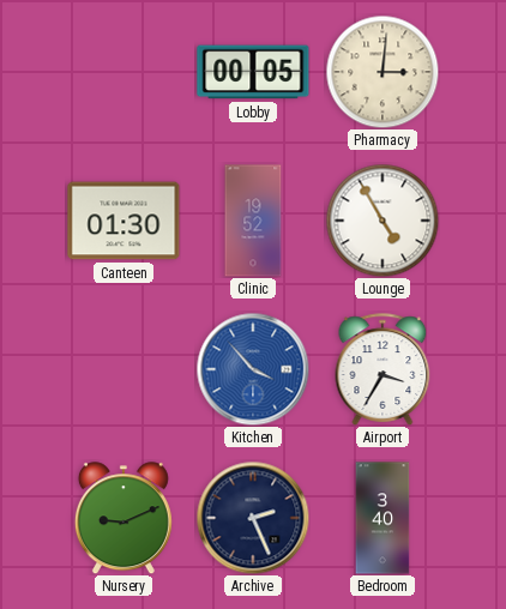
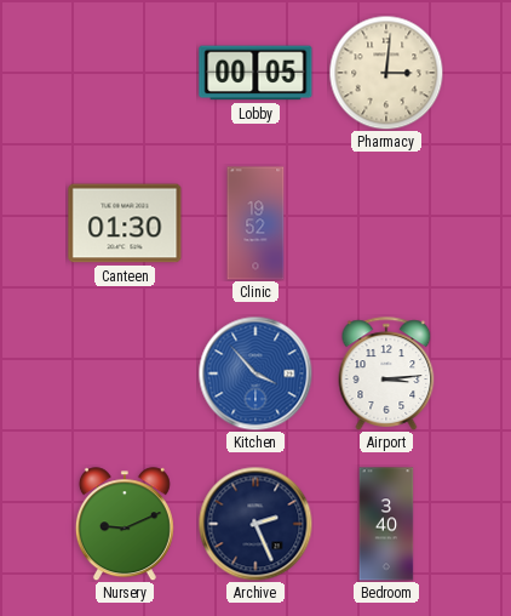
Lounge: 4:55 -> none (382, 221)
Airport: 3:35 -> 3:14 (386, 373)
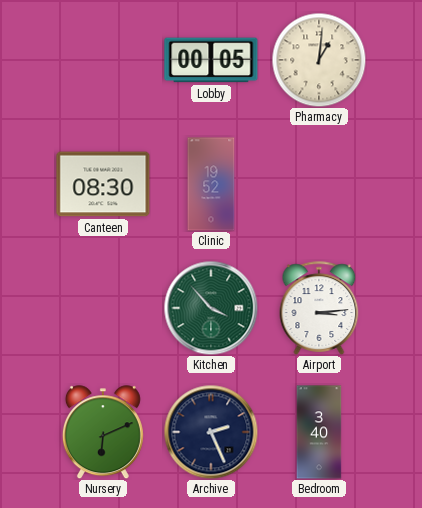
Pharmacy: 3:01 -> 1:01 (319, 60)
Canteen: 01:30 -> 08:30 (103, 184)
Kitchen dial: blue -> green (211, 308)
Nursery: 9:11 -> 6:11 (103, 432)
